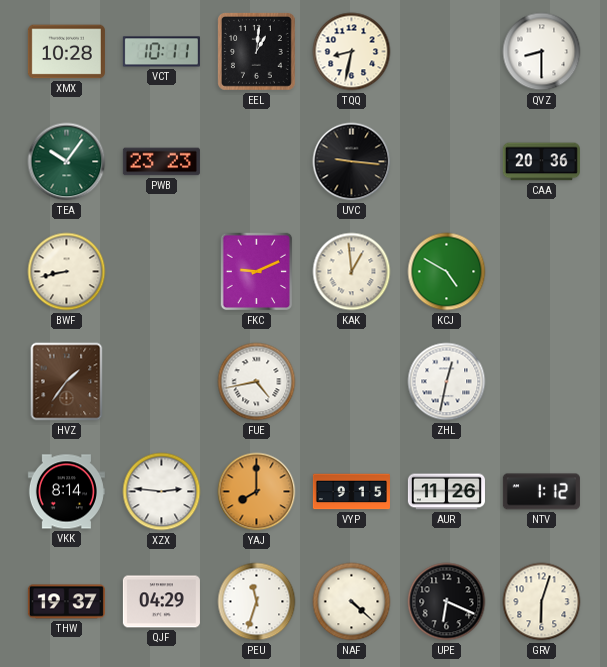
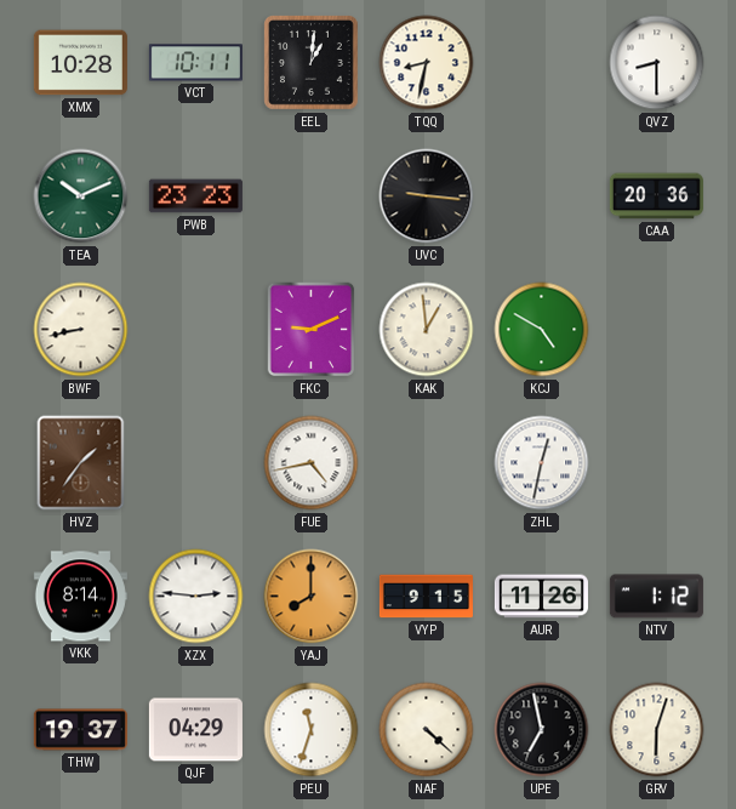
TEA: 10:06 -> 10:11 (81, 196)
UPE: 6:19 -> 6:58 (542, 730)
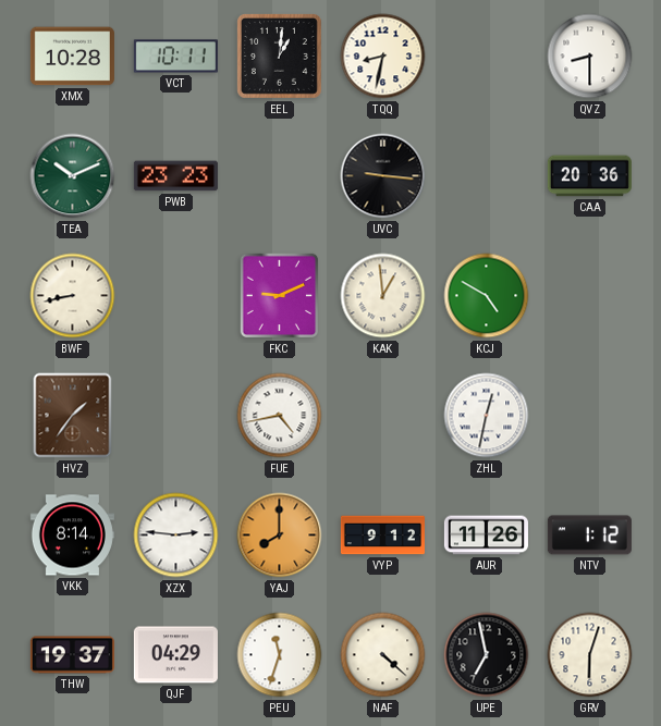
VYP: 9:15 -> 9:12 (382, 536)
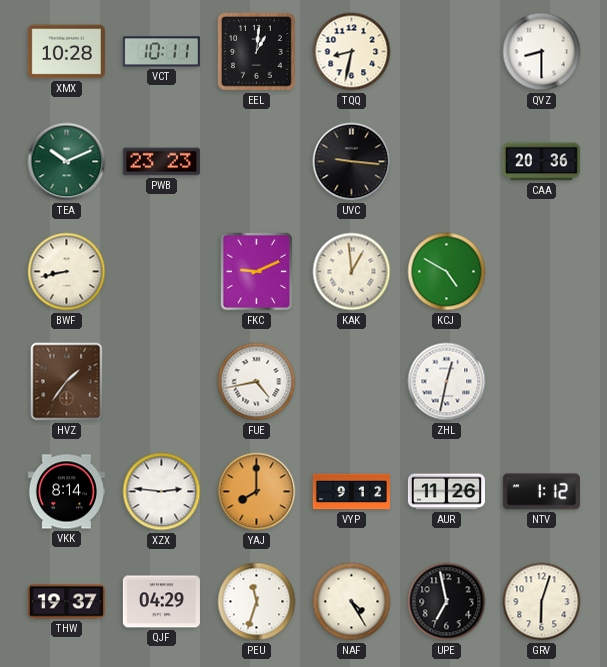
NAF: 4:22 -> 4:25 (352, 602)
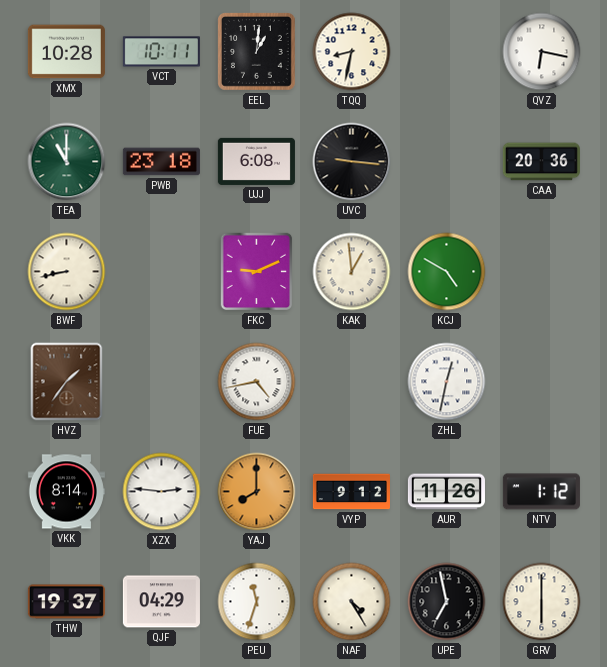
QVZ: 8:30 -> 6:17 (542, 52)
TEA: 10:11 -> 11:00 (67, 162)
PWB: 23:23 -> 23:18 (161, 162)
UJJ: none -> 6:08 (256, 161)
GRV: 6:03 -> 6:00 (542, 602)
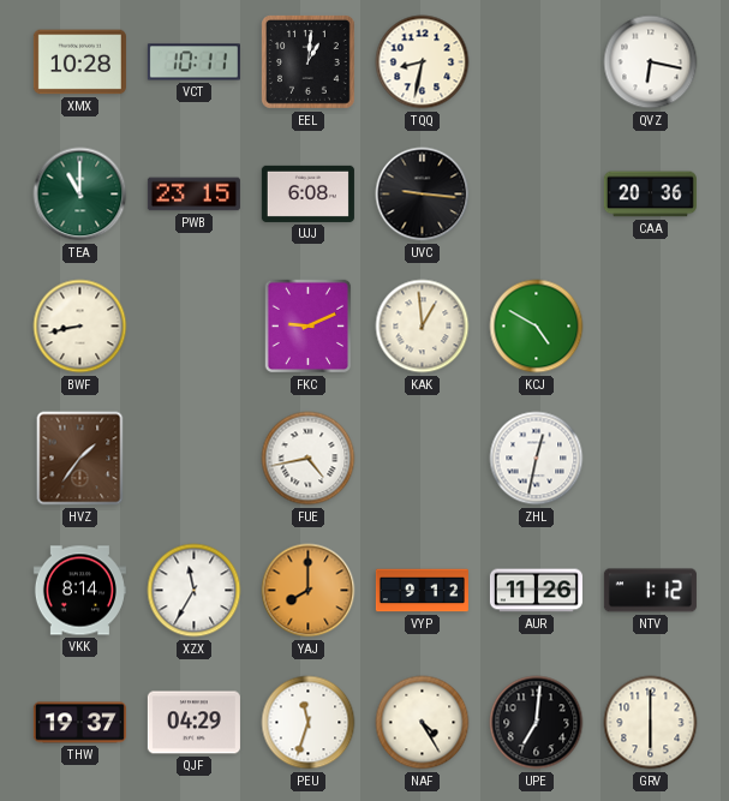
PWB: 23:18 -> 23:15 (193, 195)
XZX: 2:46 -> 11:35 (195, 591)
UPE: 6:58 -> 7:01 (537, 723)
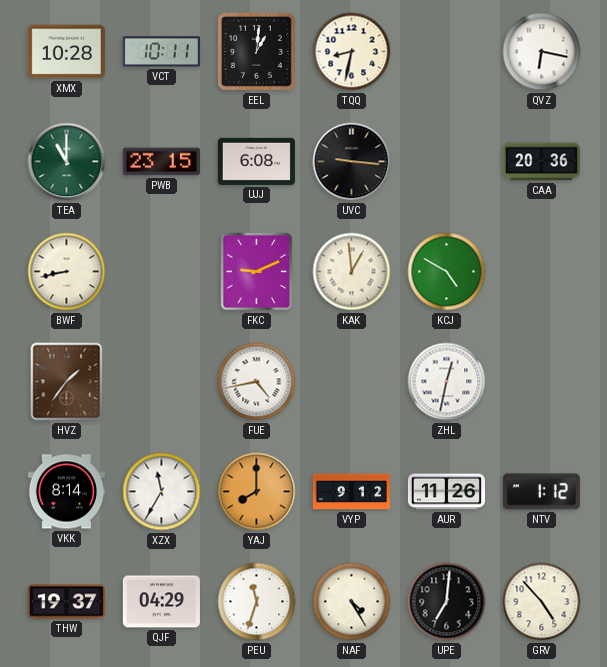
GRV: 6:00 -> 4:53 (542, 602)
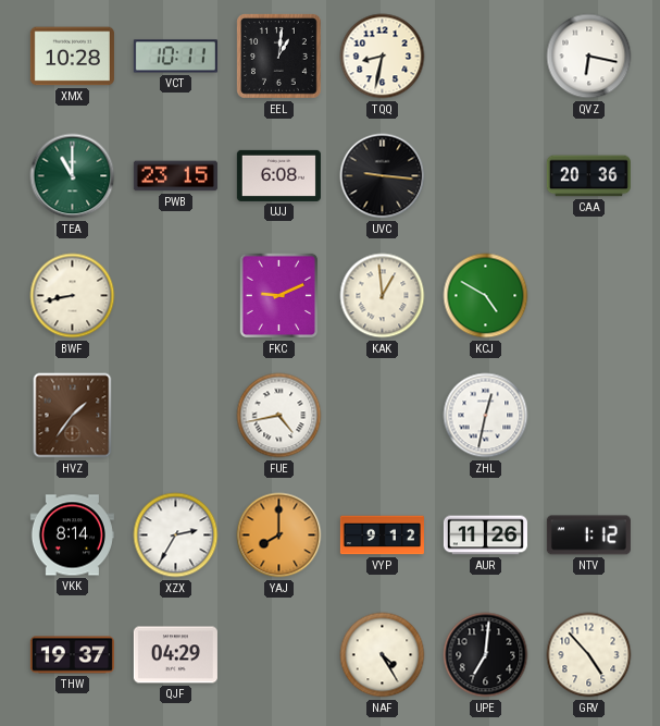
XZX: 11:35 -> 2:35 (176, 536)
PEU: 11:33 -> none (257, 602)
